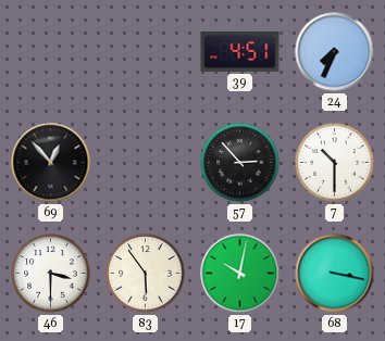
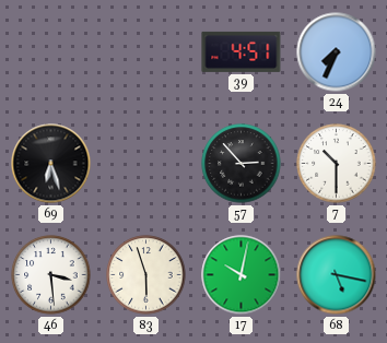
69: 12:53 -> 6:27 (51, 164)
46: 3:30 -> 3:29 (51, 275)
83: 5:54 -> 5:57 (146, 275)
68: 3:17 -> 5:17 (337, 275)
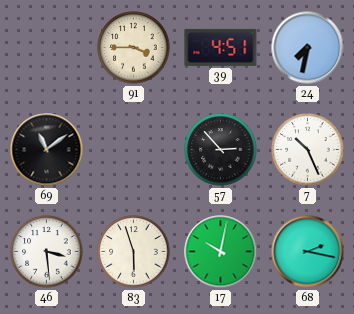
91: none -> 3:45 (134, 48)
24: 7:34 -> 7:32 (308, 48)
69: 6:27 -> 11:09 (47, 150)
7: 10:30 -> 10:26 (308, 150)
68: 5:17 -> 2:17 (308, 252)
